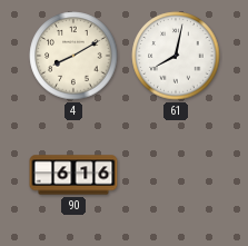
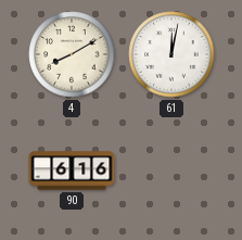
61: 8:02 -> 12:02 (171, 54)
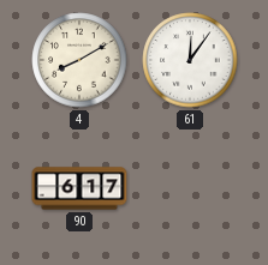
61: 12:02 -> 12:06 (190, 60)
90: 6:16 -> 6:17 (79, 188)
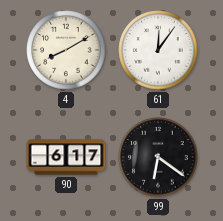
99: none -> 6:21 (158, 157)
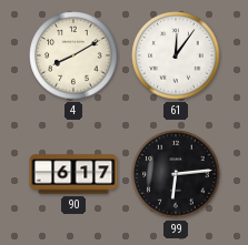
99: 6:21 -> 6:14 (176, 174)
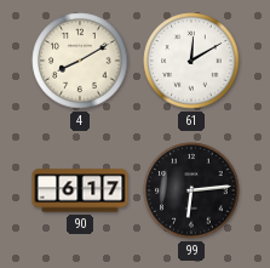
61: 12:06 -> 12:10 (191, 61)
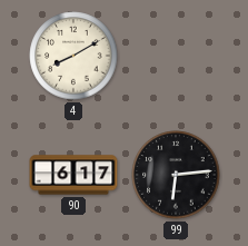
61: 12:10 -> none (191, 61)
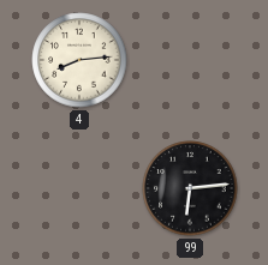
4: 8:10 -> 8:14 (79, 60)
90: 6:17 -> none (73, 175)
